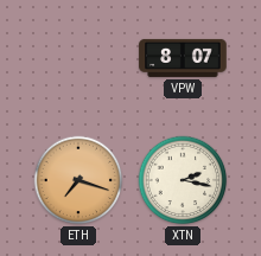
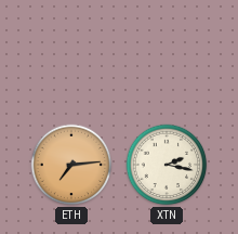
VPW: 8:07 -> none (183, 58)
ETH: 7:18 -> 7:14 (71, 165)
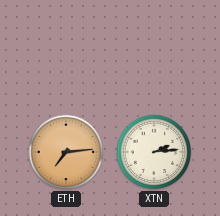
XTN: 2:17 -> 2:14 (154, 152)
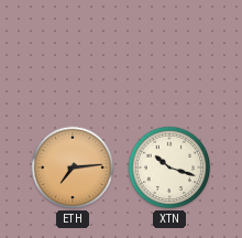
XTN: 2:14 -> 10:18 (169, 167)
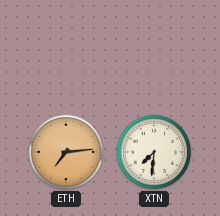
XTN: 10:18 -> 7:31 (154, 152)
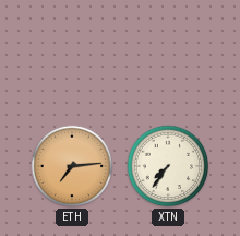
XTN: 7:31 -> 7:36 (168, 166)
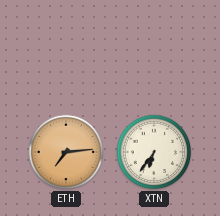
XTN: 7:36 -> 6:36 (154, 152)
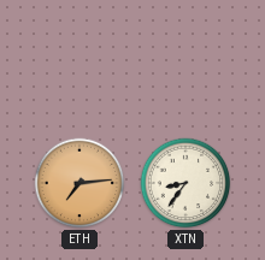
XTN: 6:36 -> 8:36 (185, 183)
